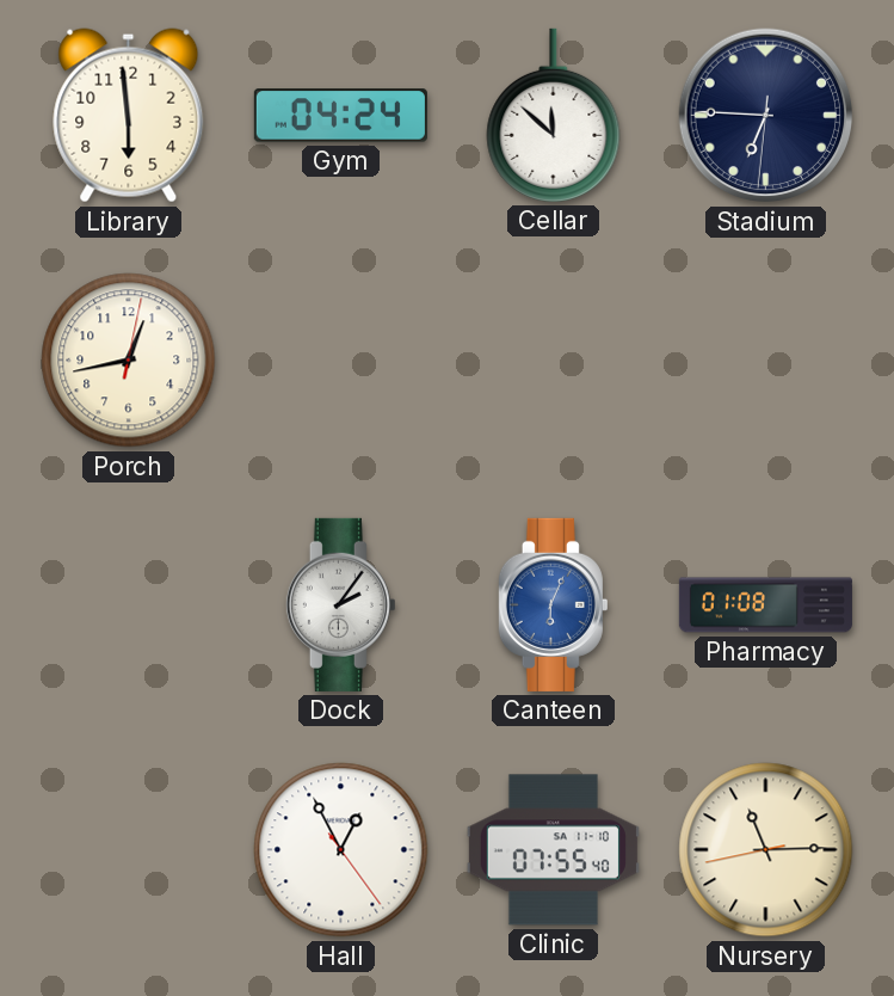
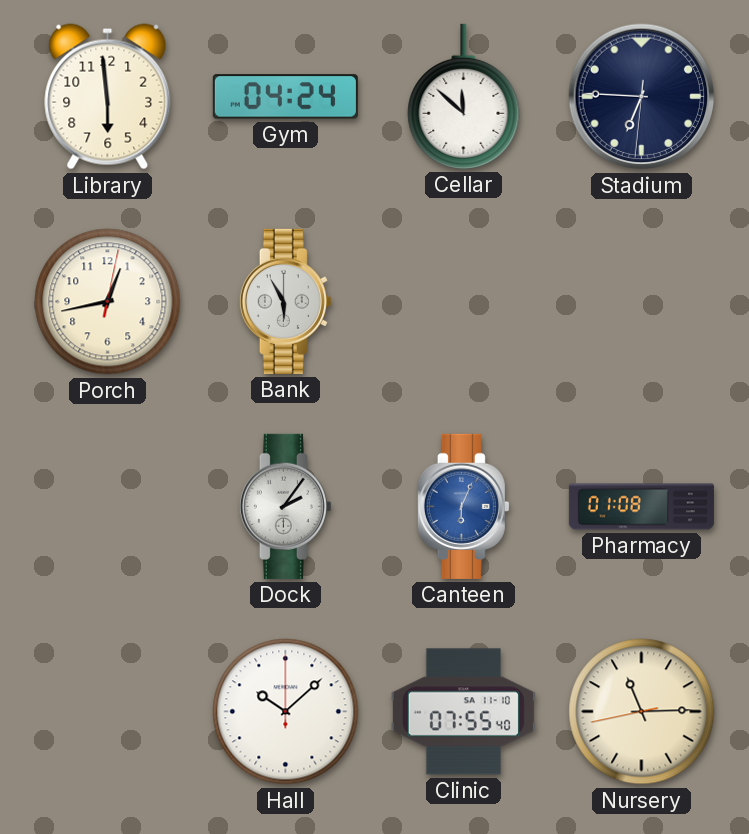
Bank: none -> 5:55 (285, 301)
Hall: 12:55 -> 10:08 (286, 712)
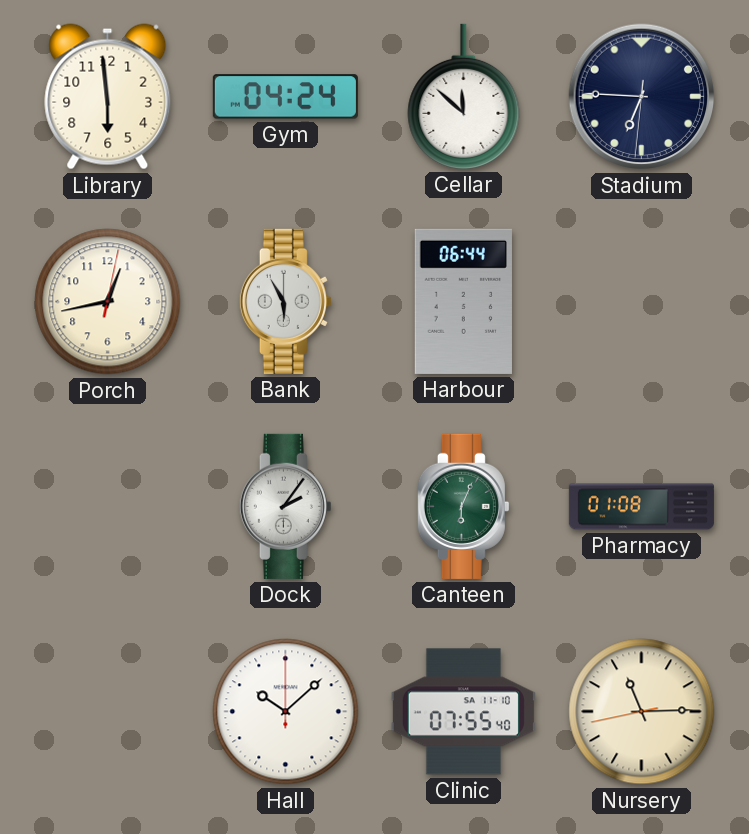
Harbour: none -> 06:44 (463, 301)
Canteen dial: blue -> green (463, 506)
